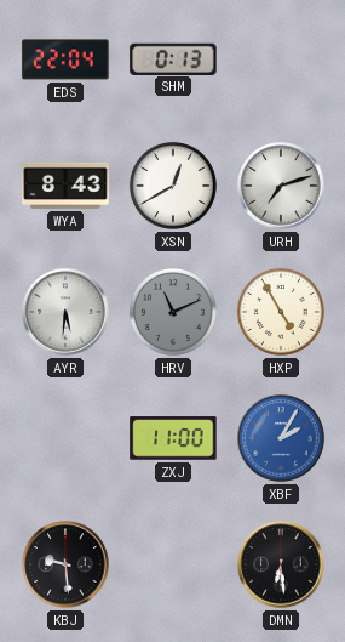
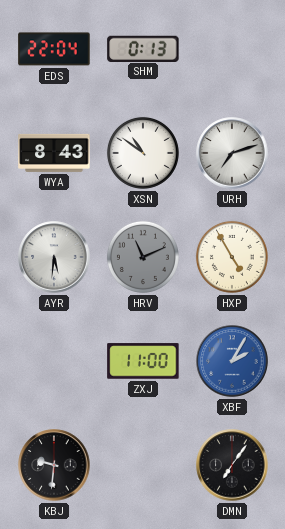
XSN: 12:40 -> 10:51 (143, 153)
KBJ: 9:29 -> 9:31 (54, 465)
DMN: 6:29 -> 7:06 (232, 465)
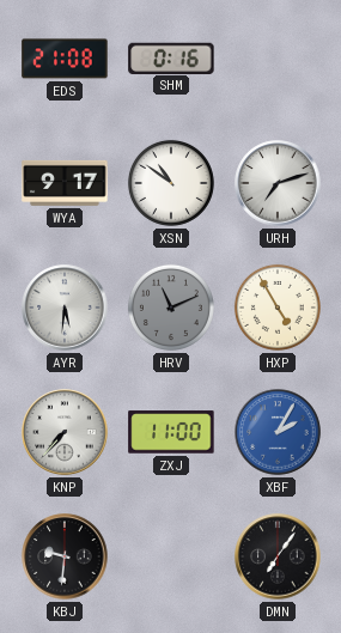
EDS: 22:04 -> 21:08 (65, 59)
SHM: 0:13 -> 0:16 (171, 57)
WYA: 8:43 -> 9:17 (65, 183)
KNP: none -> 7:37 (65, 432)
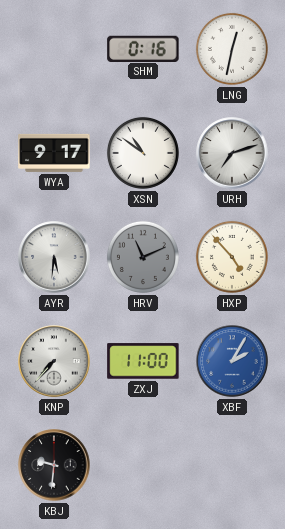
EDS: 21:08 -> none (65, 59)
LNG: none -> 12:32 (232, 49)
HXP: 4:55 -> 4:53 (232, 257)
DMN: 7:06 -> none (278, 556)
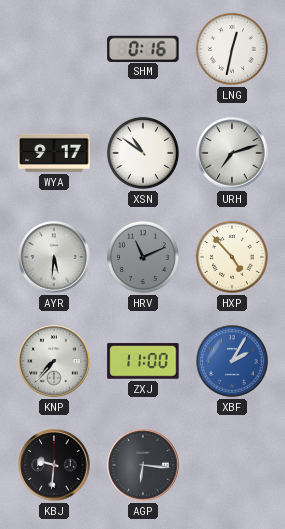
AGP: none -> 6:16 (143, 465)
